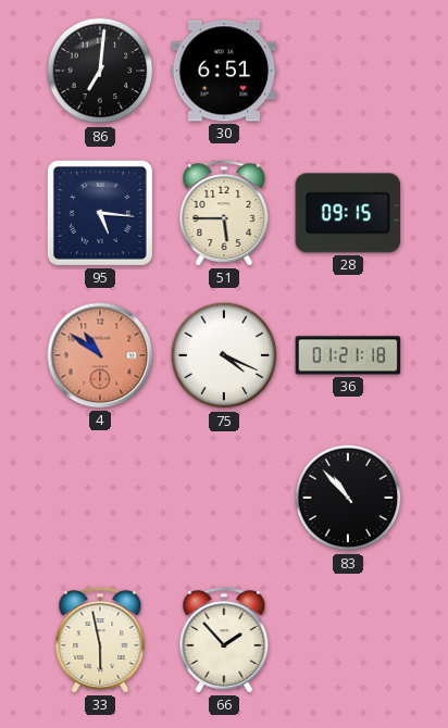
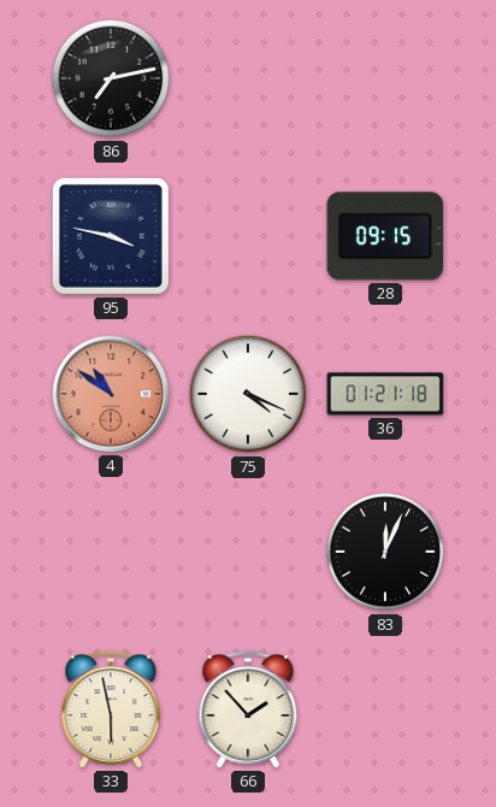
86: 7:01 -> 7:13 (111, 78)
30: 6:51 -> none (224, 71)
95: 5:16 -> 3:47 (111, 236)
51: 5:45 -> none (224, 213)
83: 10:53 -> 12:04 (385, 552)
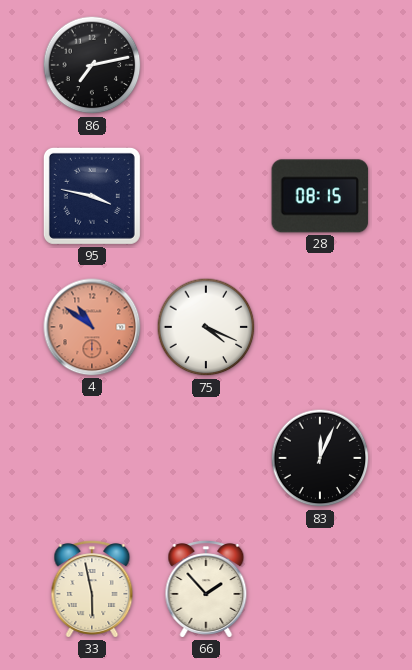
28: 09:15 -> 08:15 (320, 196)
36: 01:21 -> none (385, 394)
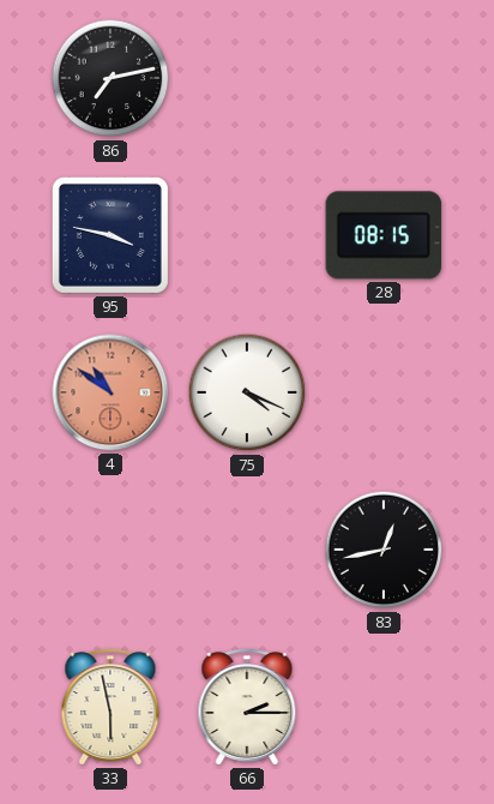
83: 12:04 -> 12:43 (384, 550)
66: 1:53 -> 2:15 (247, 707)
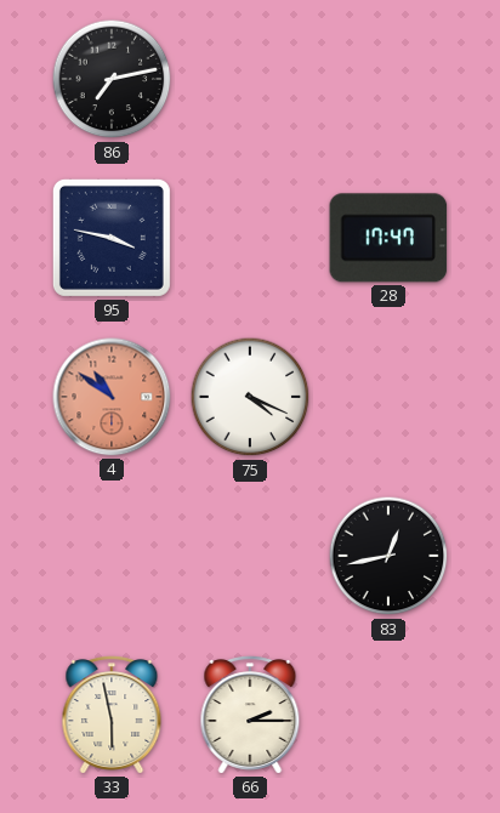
28: 08:15 -> 17:47 (388, 238)
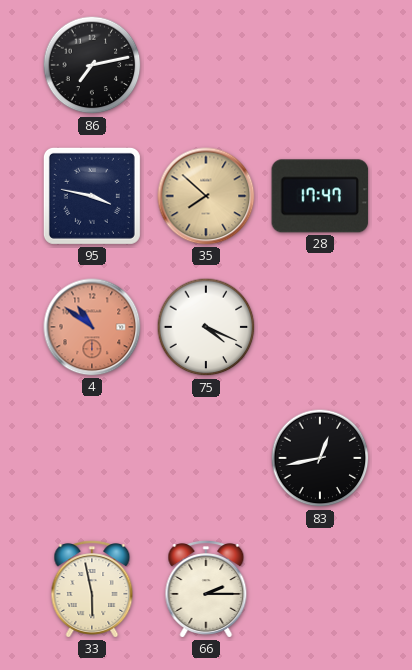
35: none -> 7:52 (206, 196)
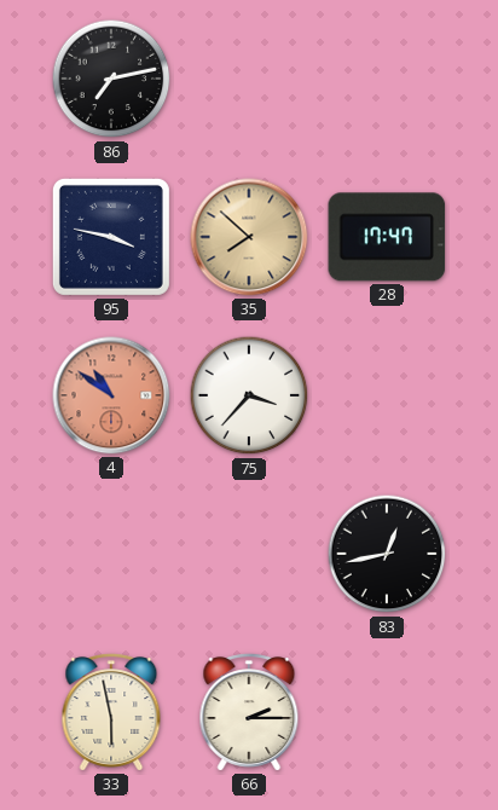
75: 4:19 -> 3:37 (249, 395)
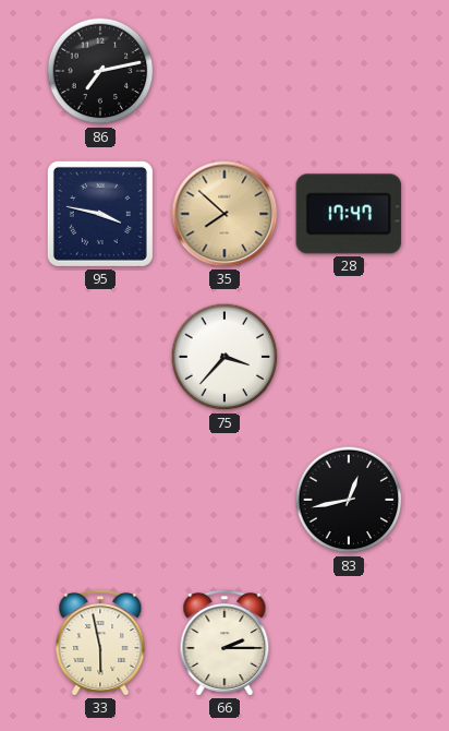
4: 10:51 -> none (111, 395)
